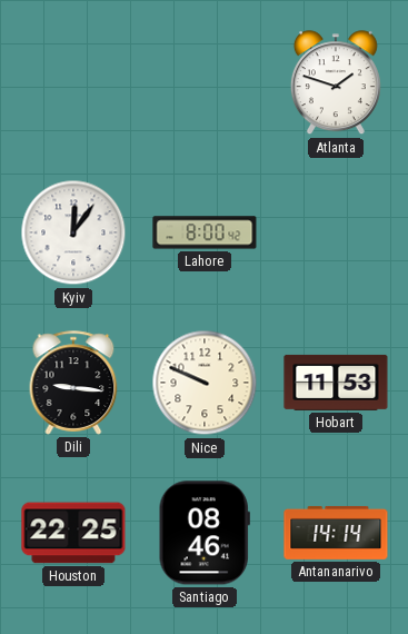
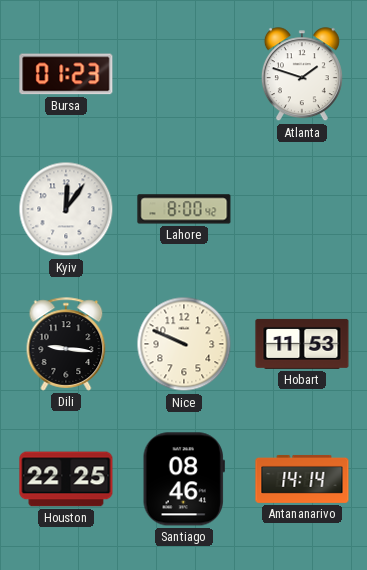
Bursa: none -> 01:23 (66, 74)
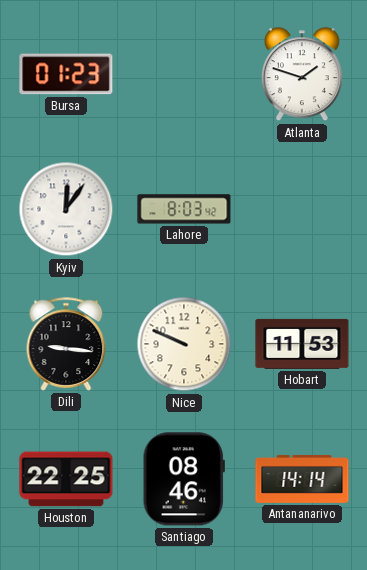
Lahore: 8:00 -> 8:03 (184, 209)
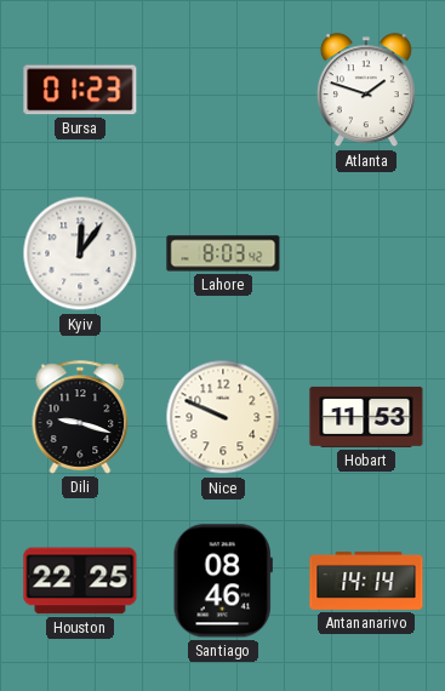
Dili: 9:16 -> 9:18 (80, 417)
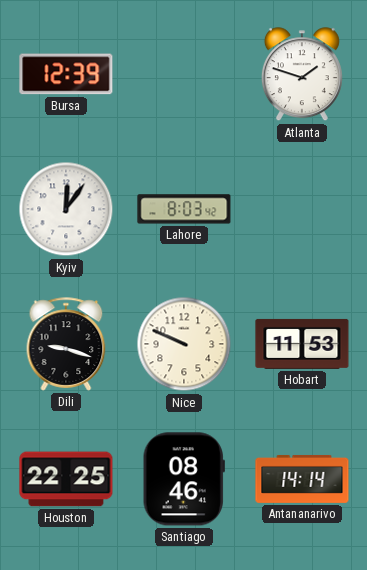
Bursa: 01:23 -> 12:39 (66, 74)
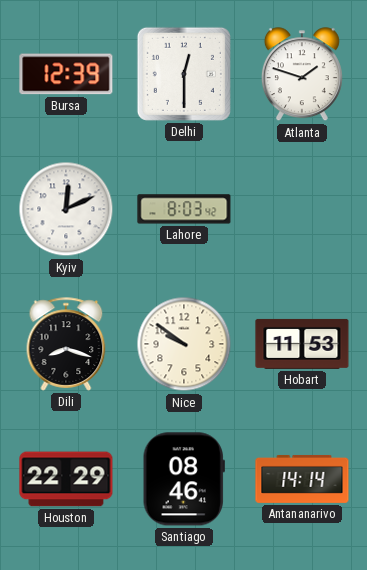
Delhi: none -> 12:30 (184, 74)
Kyiv: 12:06 -> 12:11 (66, 209)
Dili: 9:18 -> 8:18 (66, 344)
Nice: 9:49 -> 9:51 (184, 344)
Houston: 22:25 -> 22:29 (66, 479)
